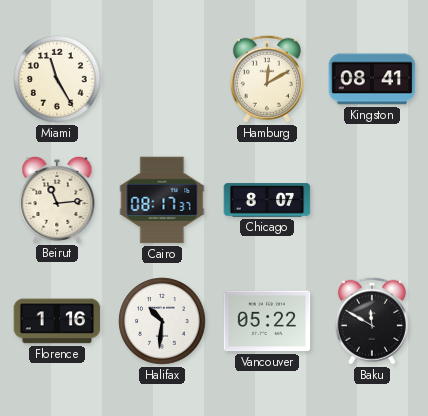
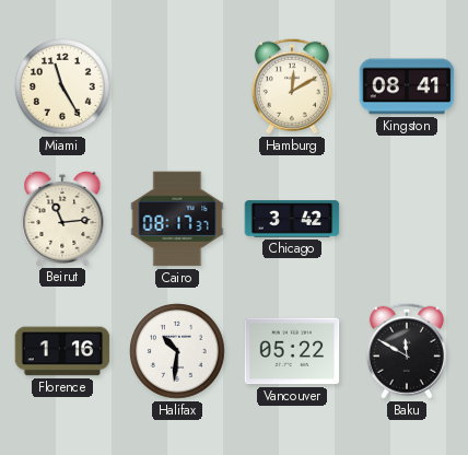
Chicago: 8:07 -> 3:42 (292, 219)
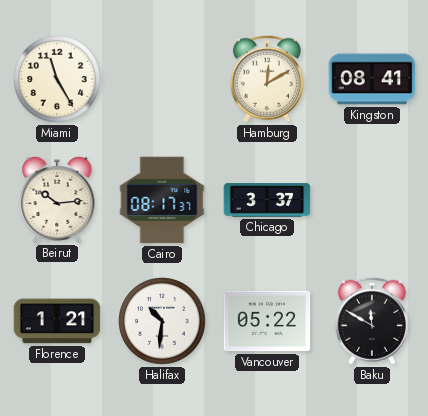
Beirut: 11:14 -> 10:14 (57, 199)
Chicago: 3:42 -> 3:37 (267, 200)
Florence: 1:16 -> 1:21 (57, 321)
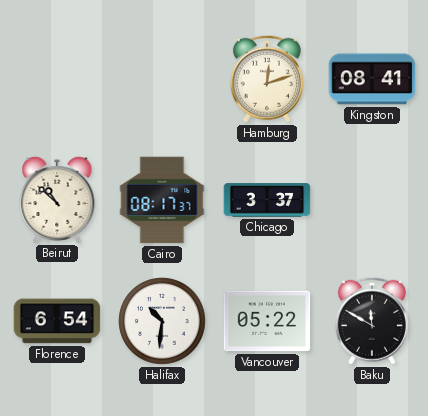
Miami: 11:25 -> none (57, 79)
Hamburg: 12:10 -> 12:12 (267, 79)
Beirut: 10:14 -> 10:52 (57, 199)
Florence: 1:21 -> 6:54 (57, 321)
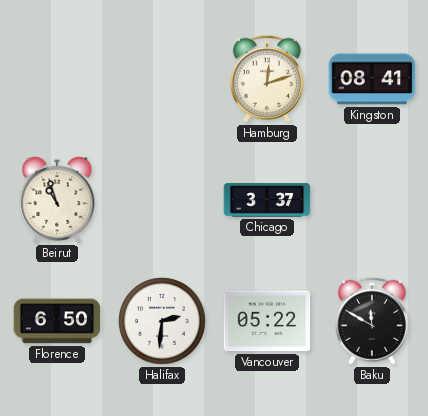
Beirut: 10:52 -> 10:57 (57, 199)
Cairo: 08:17 -> none (162, 200)
Florence: 6:54 -> 6:50 (57, 321)
Halifax: 10:31 -> 2:31 (162, 321)
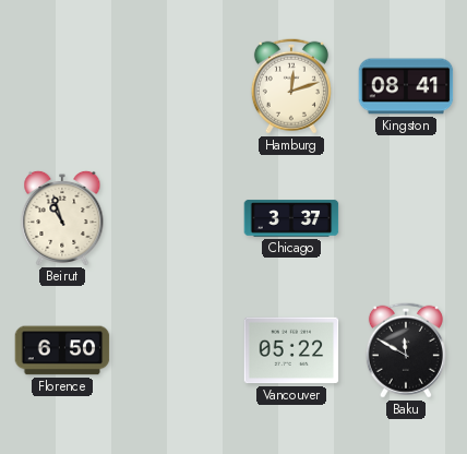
Halifax: 2:31 -> none (162, 321)
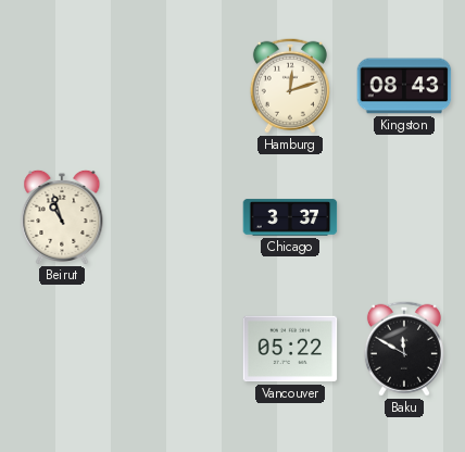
Kingston: 08:41 -> 08:43 (404, 86)
Florence: 6:50 -> none (62, 350)
